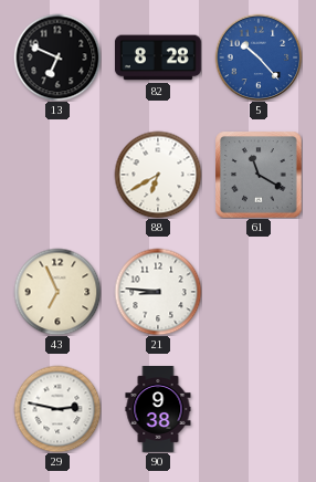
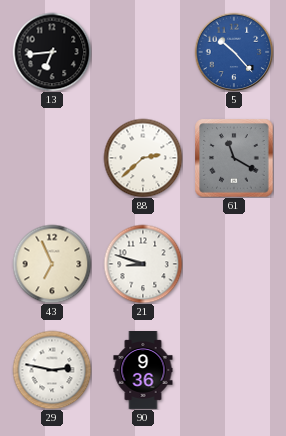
13: 6:49 -> 6:44 (52, 52)
82: 8:28 -> none (158, 57)
88: 6:40 -> 2:38 (143, 158)
21: 8:46 -> 8:48 (143, 264)
90: 9:38 -> 9:36 (143, 371)
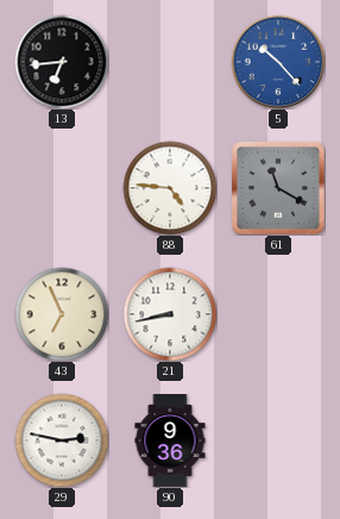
88: 2:38 -> 4:46 (170, 188)
21: 8:48 -> 8:43 (170, 314)
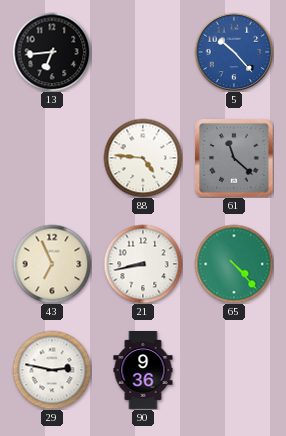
61: 11:20 -> 11:22 (234, 158)
65: none -> 4:23 (234, 264)
